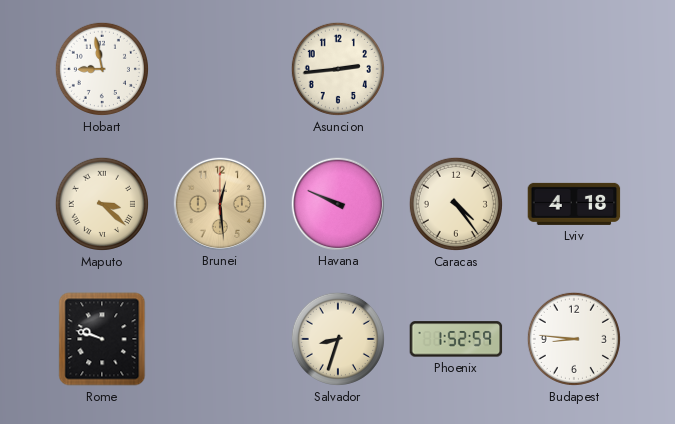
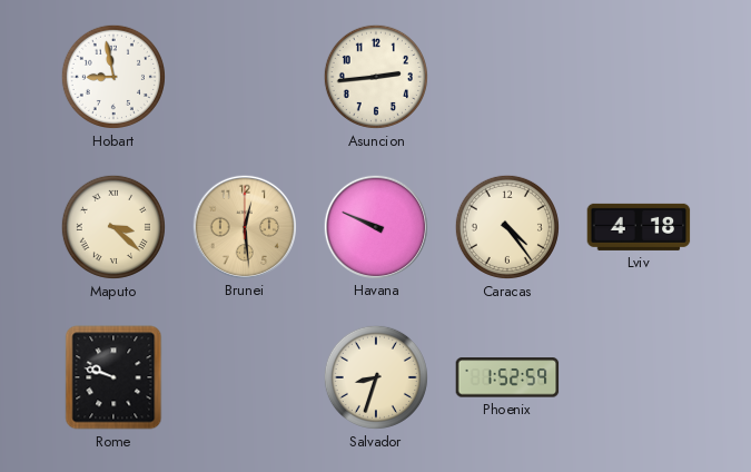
Budapest: 8:46 -> none (574, 339)
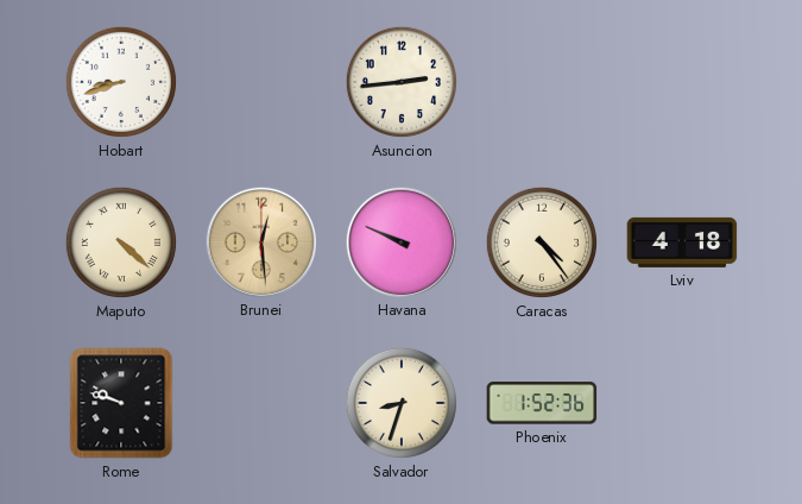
Hobart: 8:58 -> 8:42 (121, 82)
Maputo: 3:22 -> 4:22 (121, 242)
Phoenix: 1:52:59 -> 1:52:36 (542, 403)
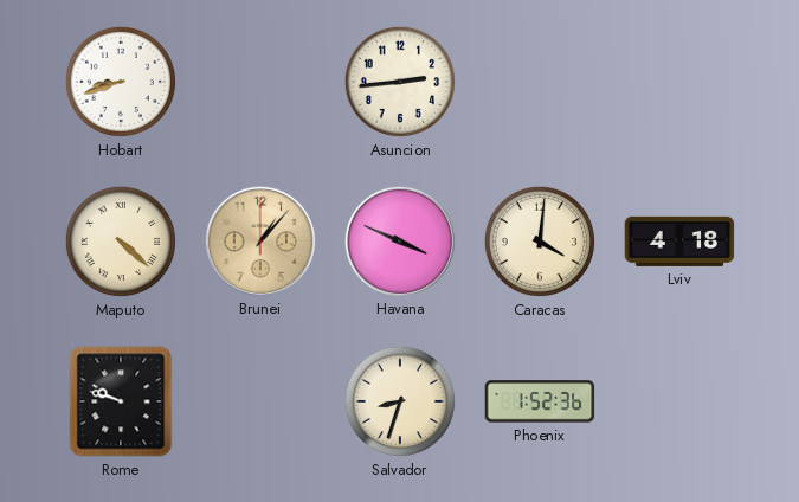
Brunei: 12:29 -> 1:07 (259, 240)
Havana: 9:49 -> 3:49 (399, 240)
Caracas: 4:24 -> 4:01 (540, 242)
